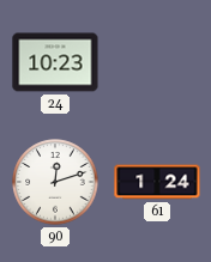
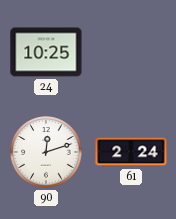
24: 10:23 -> 10:25 (46, 52)
61: 1:24 -> 2:24 (131, 152)
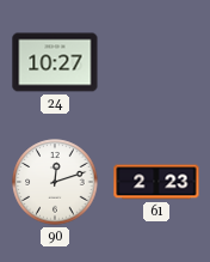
24: 10:25 -> 10:27 (55, 62)
61: 2:24 -> 2:23 (156, 182)
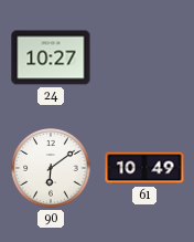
90: 12:12 -> 6:09 (51, 168)
61: 2:23 -> 10:49 (144, 168)
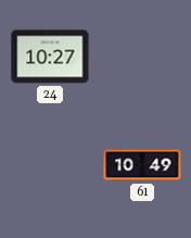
90: 6:09 -> none (51, 168)
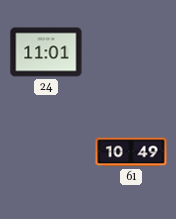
24: 10:27 -> 11:01 (46, 52)
